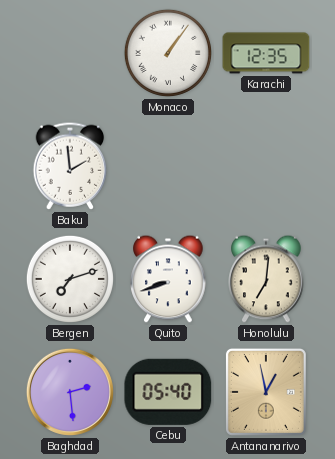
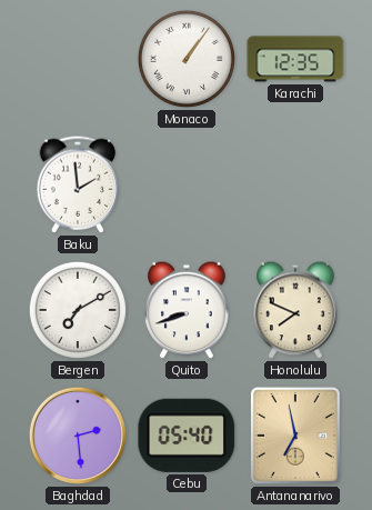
Bergen: 7:12 -> 7:10 (78, 310)
Honolulu: 7:01 -> 7:49 (295, 310)
Antananarivo: 12:58 -> 6:58 (295, 436)
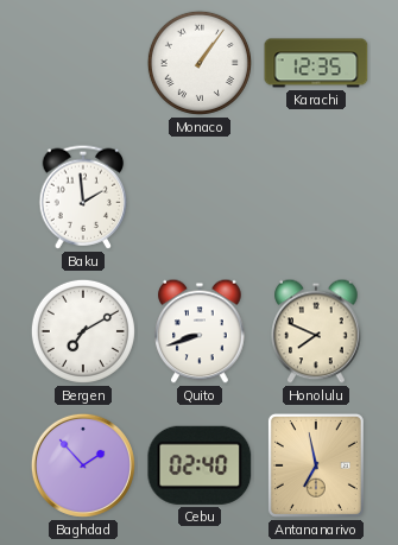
Baghdad: 2:29 -> 1:53 (83, 465)
Cebu: 05:40 -> 02:40 (200, 465)
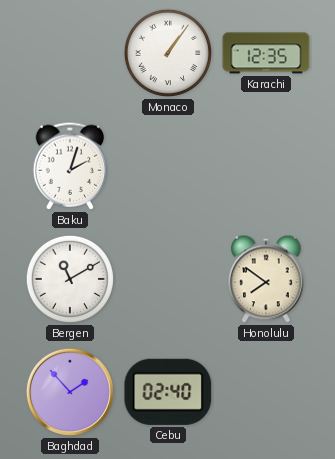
Baku: 1:59 -> 2:03 (70, 166)
Bergen: 7:10 -> 11:10 (70, 279)
Quito: 8:42 -> none (200, 331)
Honolulu: 7:49 -> 7:51 (266, 279)
Antananarivo: 6:58 -> none (316, 465)
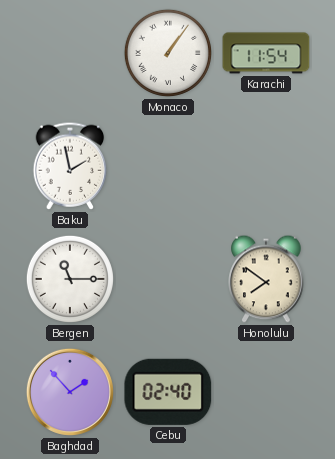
Karachi: 12:35 -> 11:54 (266, 53)
Baku: 2:03 -> 1:58 (70, 166)
Bergen: 11:10 -> 11:15 (70, 279)
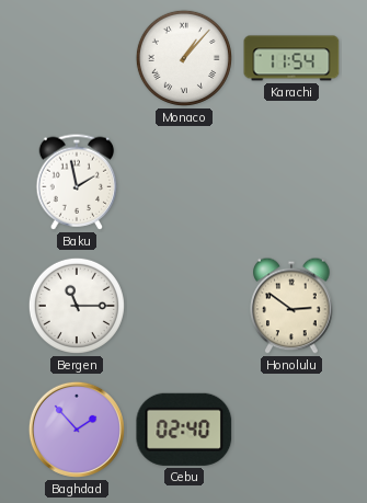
Monaco: 1:06 -> 1:07 (184, 58)
Honolulu: 7:51 -> 2:51 (291, 306)
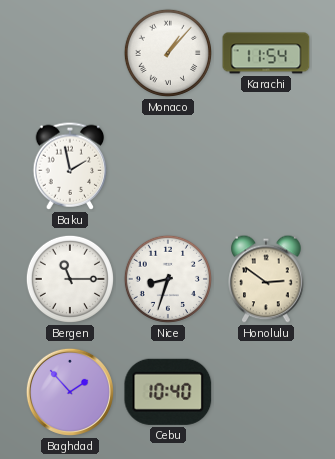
Nice: none -> 8:33 (168, 279)
Cebu: 02:40 -> 10:40 (168, 392)
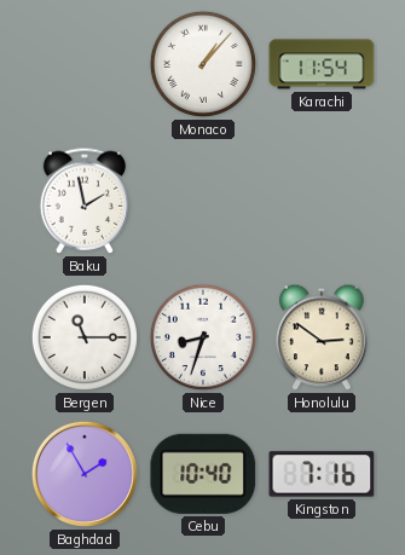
Baghdad: 1:53 -> 1:55 (85, 474)
Kingston: none -> 7:16 (322, 474)
